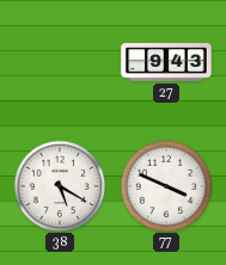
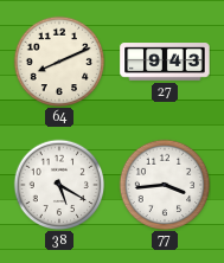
64: none -> 8:11 (59, 62)
77: 3:49 -> 3:44 (165, 185)
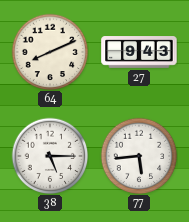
38: 5:20 -> 5:15 (50, 156)
77: 3:44 -> 5:44 (139, 156)
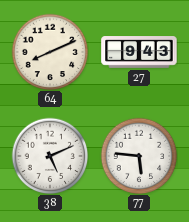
38: 5:15 -> 5:11 (50, 156)
77: 5:44 -> 5:46 (139, 156)
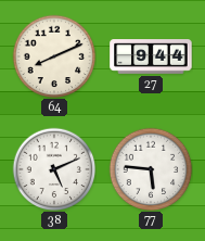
27: 9:43 -> 9:44 (151, 56)
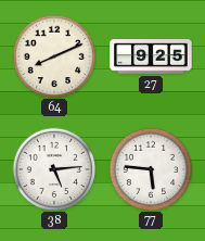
27: 9:44 -> 9:25 (151, 56)
38: 5:11 -> 5:14 (54, 169)
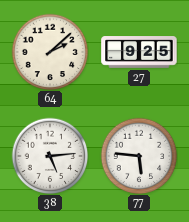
64: 8:11 -> 2:08 (50, 52)
